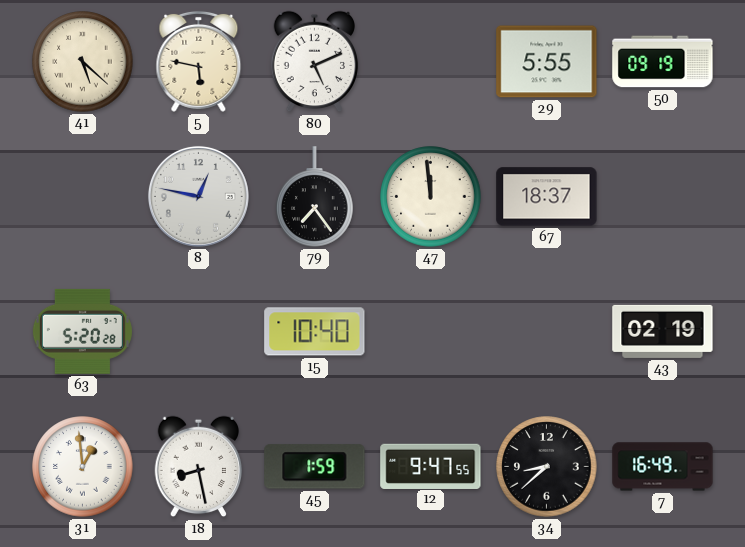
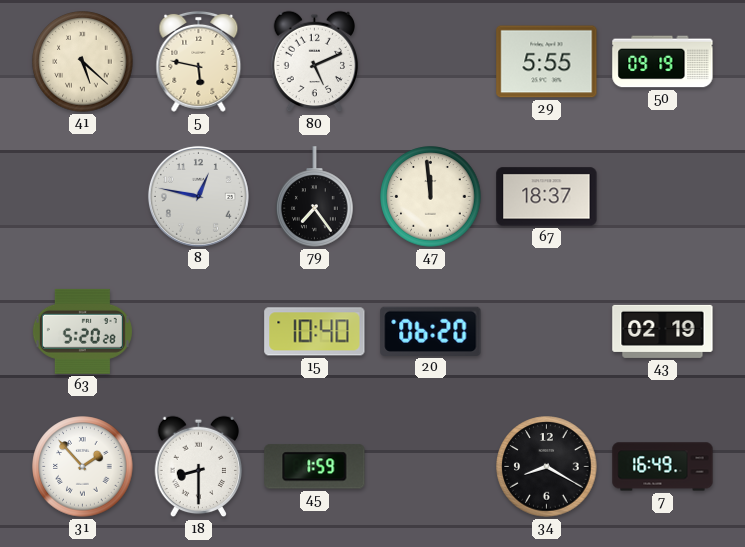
20: none -> 06:20 (431, 331)
31: 12:59 -> 1:53 (83, 467)
18: 8:28 -> 8:30 (199, 467)
12: 9:47 -> none (431, 466)
34: 8:38 -> 8:20 (547, 467)
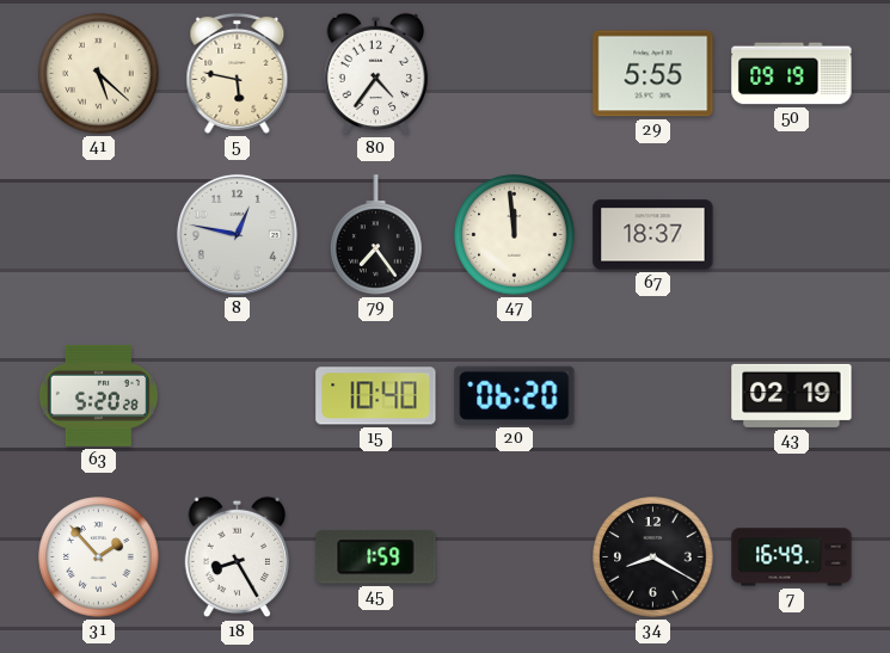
80: 5:11 -> 4:36 (376, 74)
18: 8:30 -> 8:25 (238, 557)
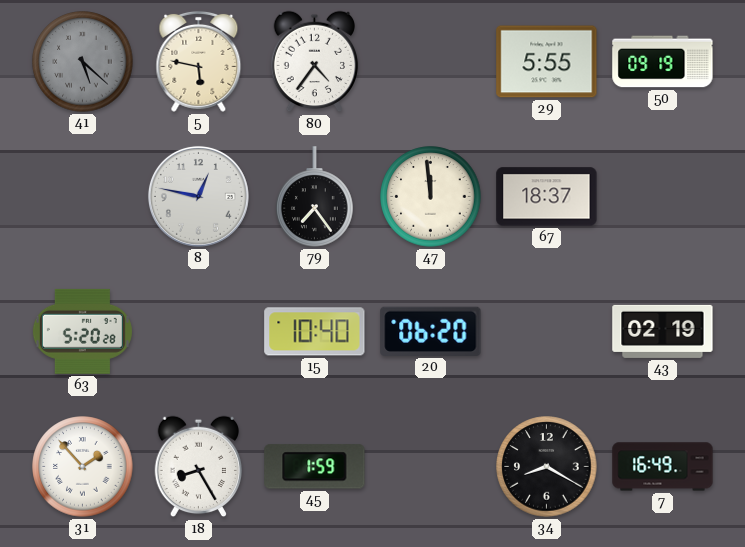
41 dial: cream -> grey (83, 62)
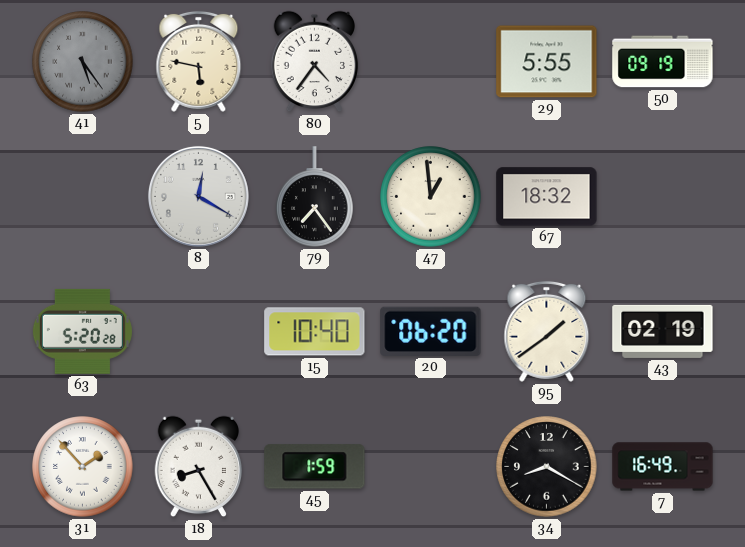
41: 5:22 -> 5:24 (83, 62)
8: 12:47 -> 12:20 (198, 196)
47: 11:59 -> 12:59 (431, 197)
67: 18:37 -> 18:32 (547, 197)
95: none -> 1:39 (547, 331)
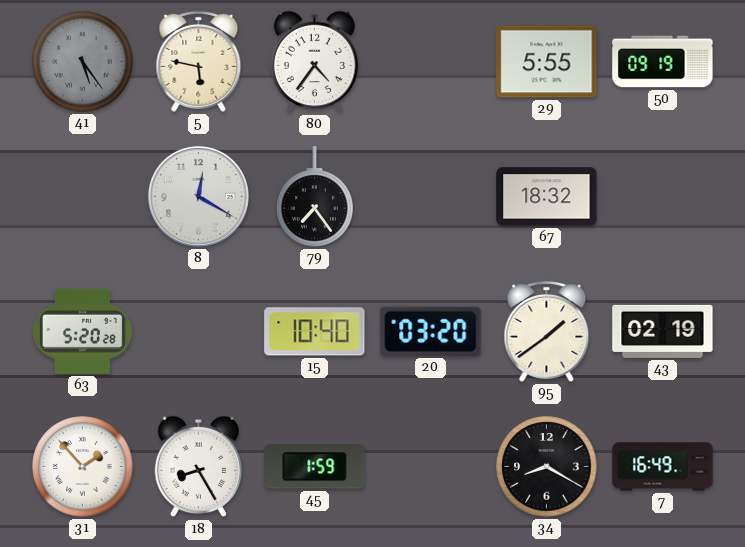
47: 12:59 -> none (431, 197)
20: 06:20 -> 03:20 (431, 331)
